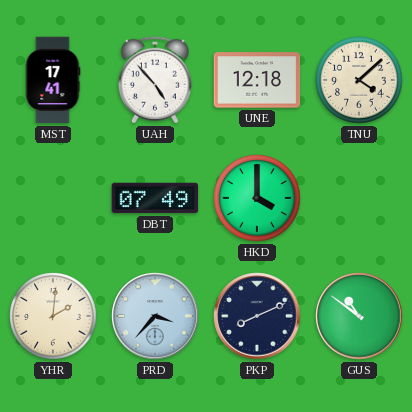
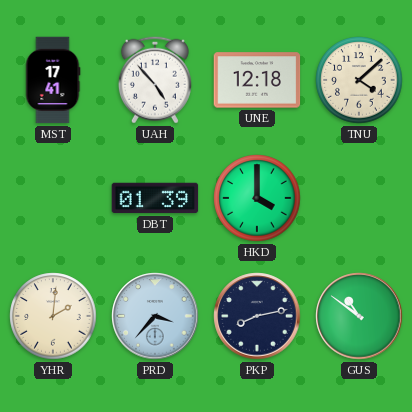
DBT: 07:49 -> 01:39 (155, 198)
PKP: 8:11 -> 8:13 (257, 316)
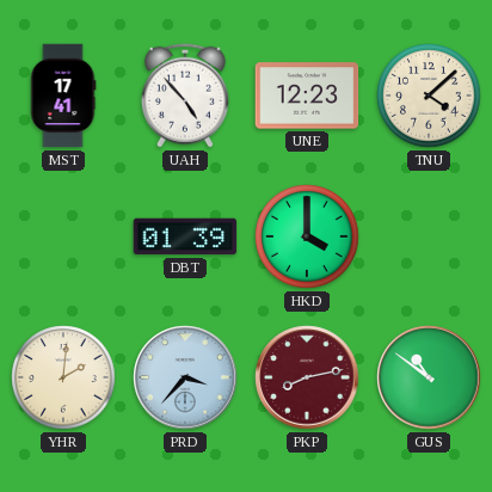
UNE: 12:18 -> 12:23 (307, 96)
PKP dial: navy -> burgundy (307, 377)
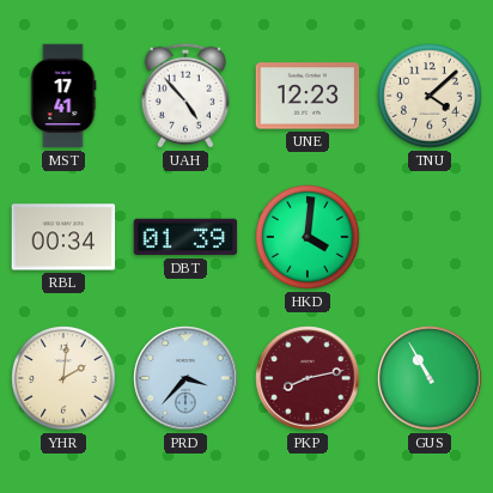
RBL: none -> 00:34 (63, 237)
HKD: 4:00 -> 4:01 (308, 237)
GUS: 10:51 -> 10:55 (430, 378)
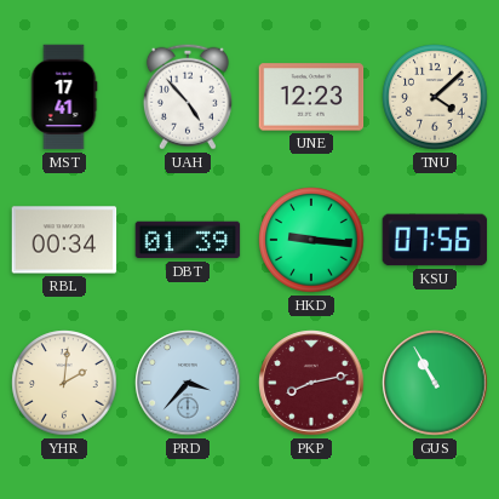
HKD: 4:01 -> 9:16 (311, 240)
KSU: none -> 07:56 (435, 240)
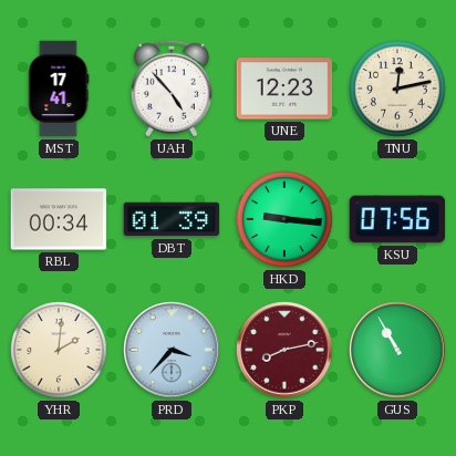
TNU: 4:08 -> 12:13 (397, 89)
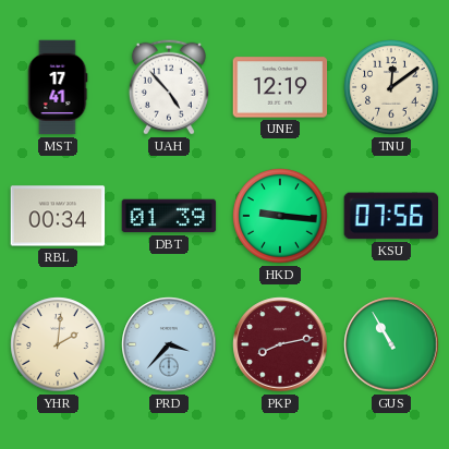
UNE: 12:23 -> 12:19 (280, 87)
TNU: 12:13 -> 12:09 (391, 87)
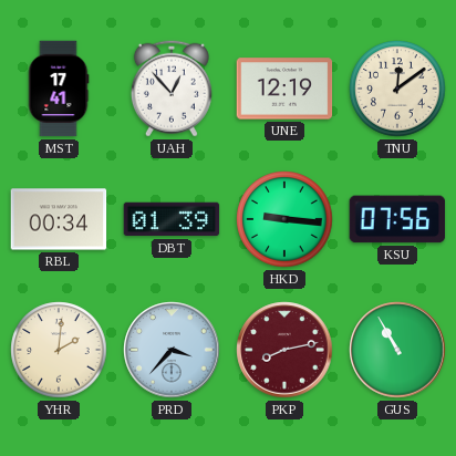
UAH: 4:53 -> 12:53 (172, 89)
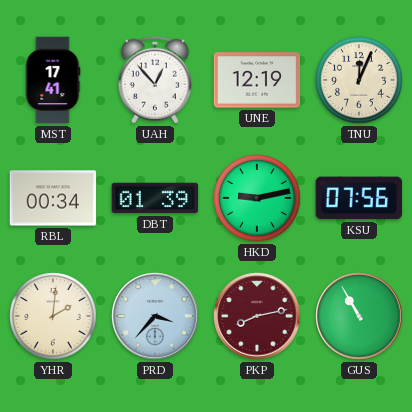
TNU: 12:09 -> 12:04 (359, 80)
HKD: 9:16 -> 9:13 (257, 198)
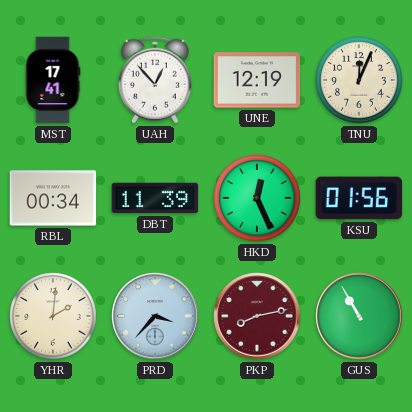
DBT: 01:39 -> 11:39 (155, 198)
HKD: 9:13 -> 12:26 (257, 198)
KSU: 07:56 -> 01:56 (359, 198)
